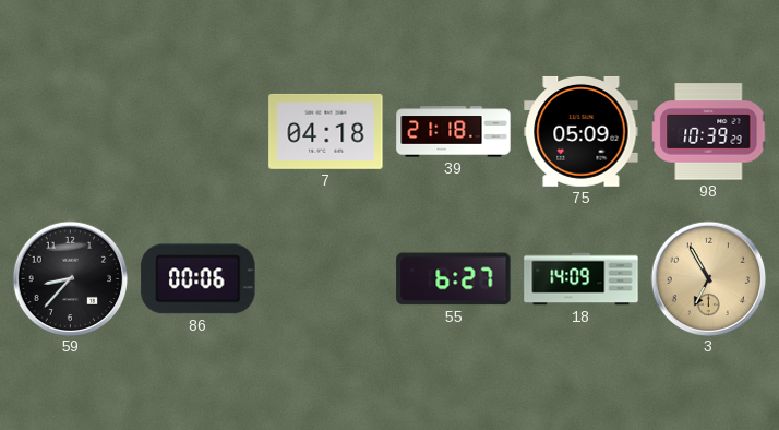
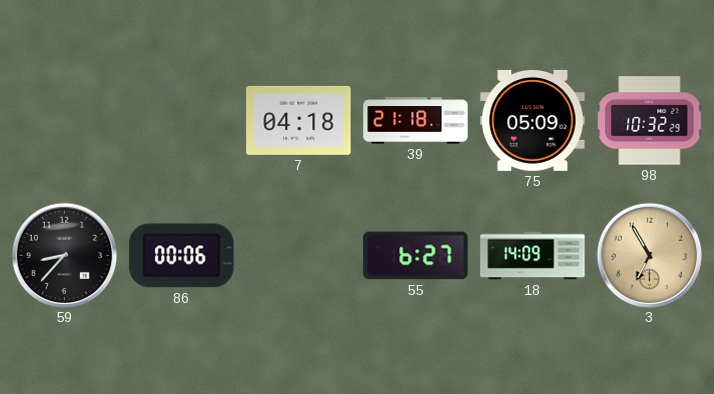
98: 10:39 -> 10:32 (650, 121)
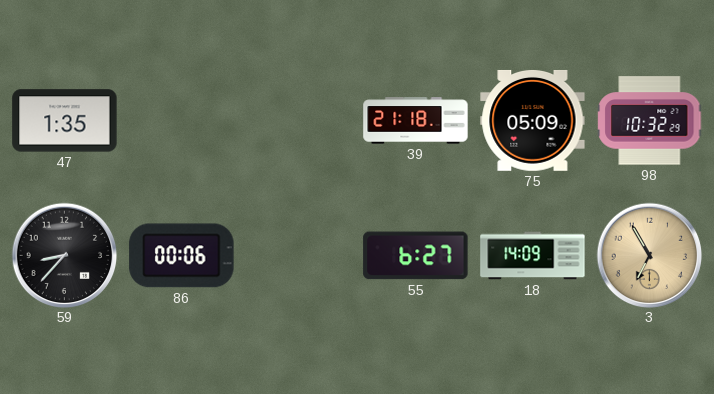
47: none -> 1:35 (65, 121)
7: 04:18 -> none (299, 120)
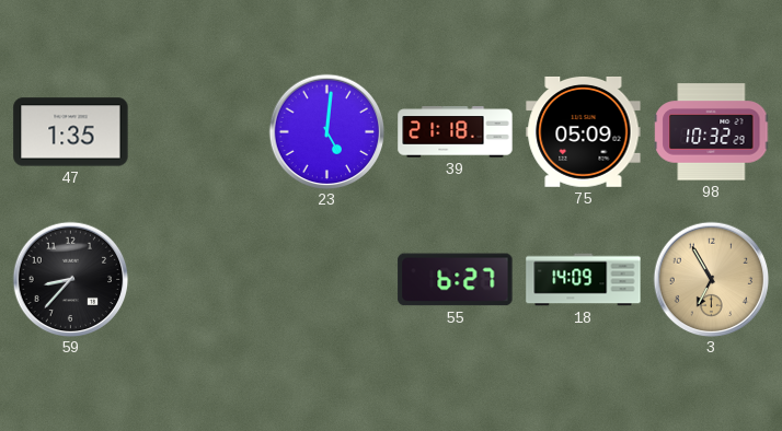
23: none -> 5:01 (326, 131)
86: 00:06 -> none (182, 256)
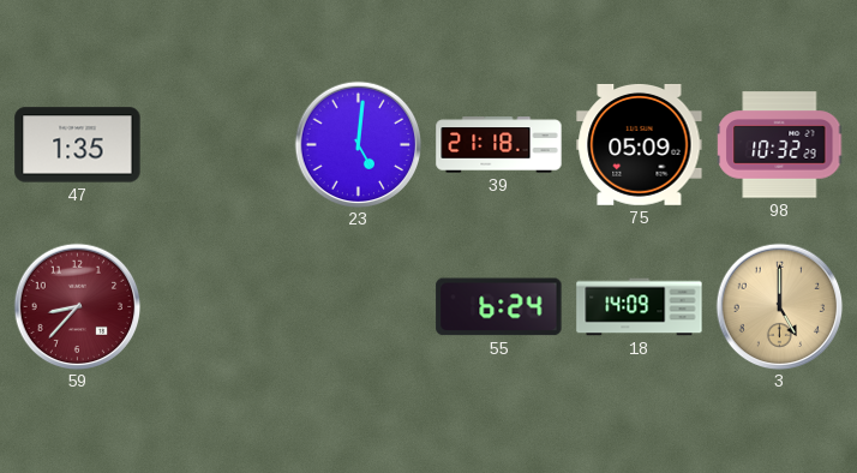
59 dial: black -> burgundy (77, 306)
55: 6:27 -> 6:24 (499, 307)
3: 6:55 -> 5:00 (779, 306)
